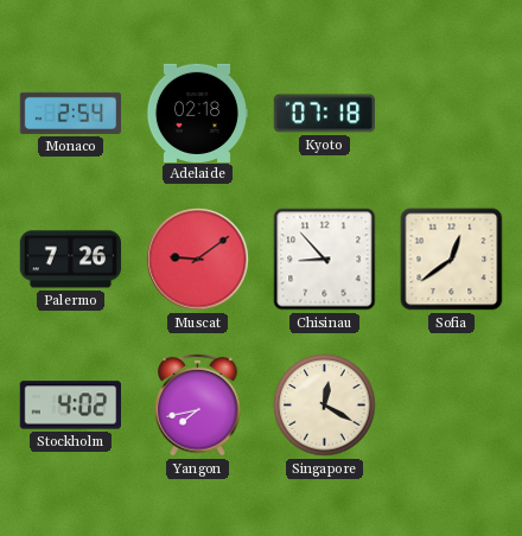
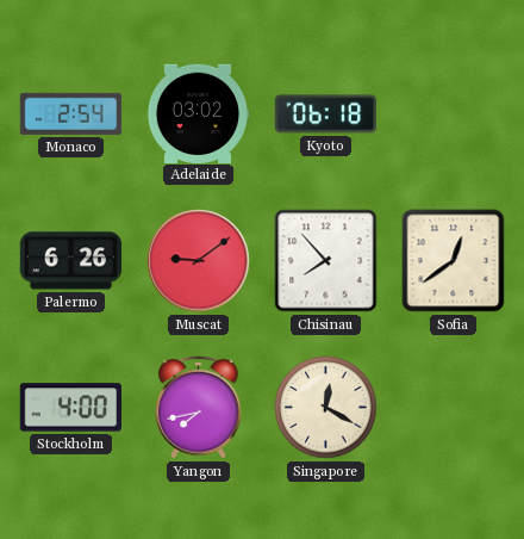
Adelaide: 02:18 -> 03:02 (198, 113)
Kyoto: 07:18 -> 06:18 (325, 114)
Palermo: 7:26 -> 6:26 (70, 261)
Chisinau: 8:53 -> 7:53 (326, 261)
Stockholm: 4:02 -> 4:00 (70, 408)
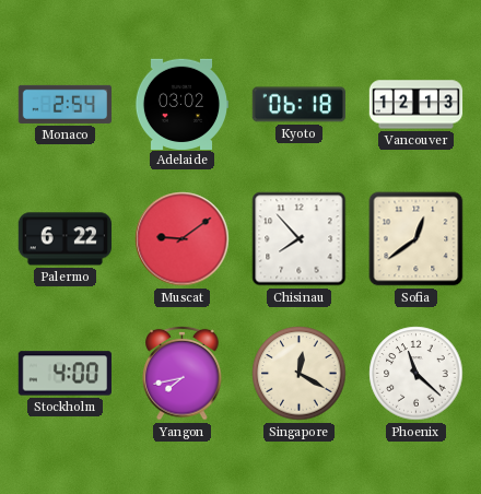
Vancouver: none -> 12:13 (417, 105)
Palermo: 6:26 -> 6:22 (64, 239)
Phoenix: none -> 11:22 (417, 374)
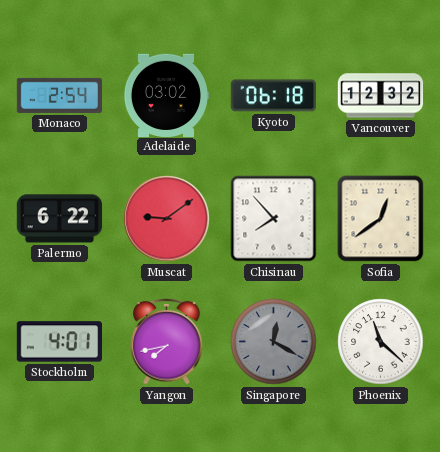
Vancouver: 12:13 -> 12:32 (381, 96)
Stockholm: 4:00 -> 4:01 (59, 342)
Singapore dial: cream -> grey (274, 342)
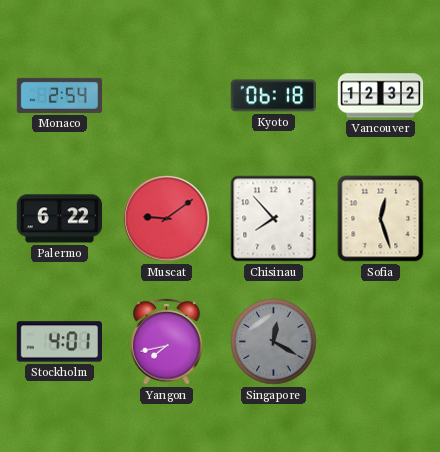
Adelaide: 03:02 -> none (166, 95)
Sofia: 12:39 -> 12:27 (381, 219)
Phoenix: 11:22 -> none (381, 342)
